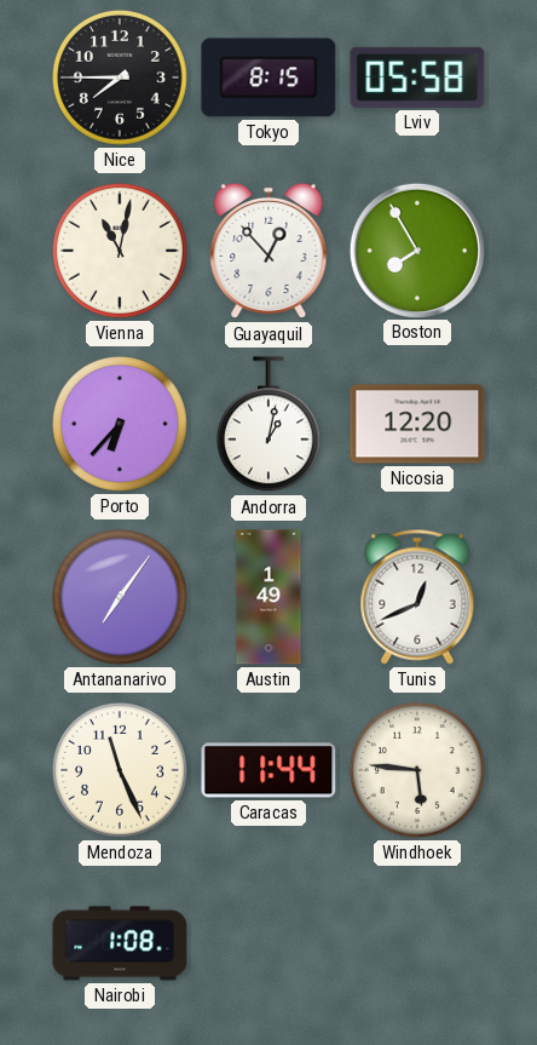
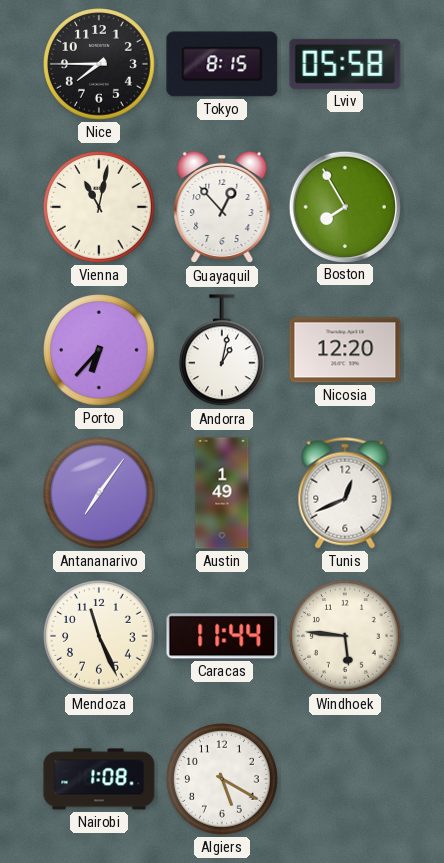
Algiers: none -> 5:20 (223, 780)
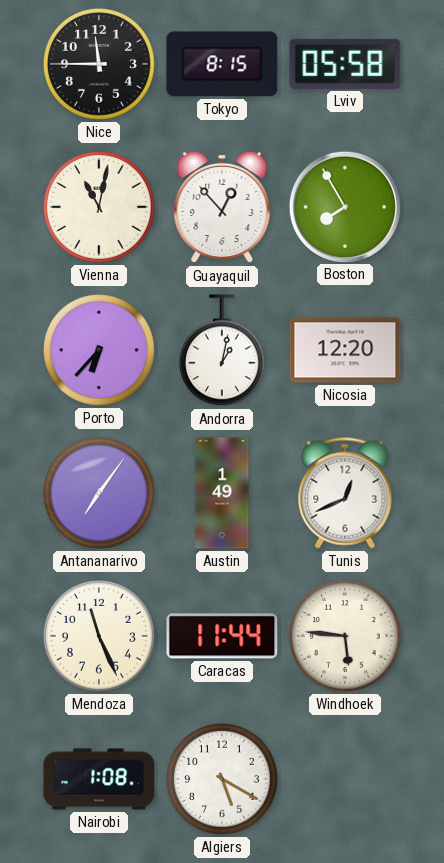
Nice: 7:45 -> 11:45 (100, 65)
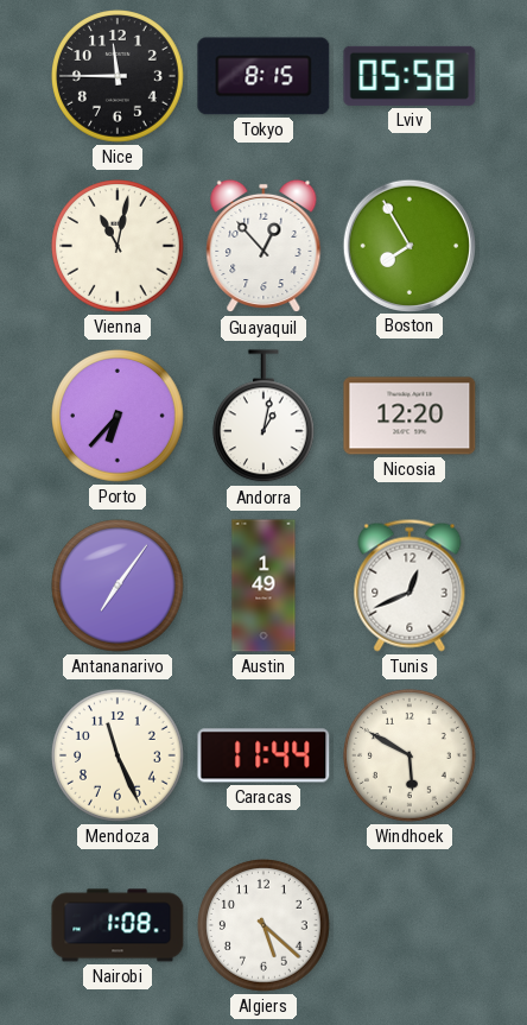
Windhoek: 5:46 -> 5:50 (411, 757)
Algiers: 5:20 -> 5:22 (265, 926)
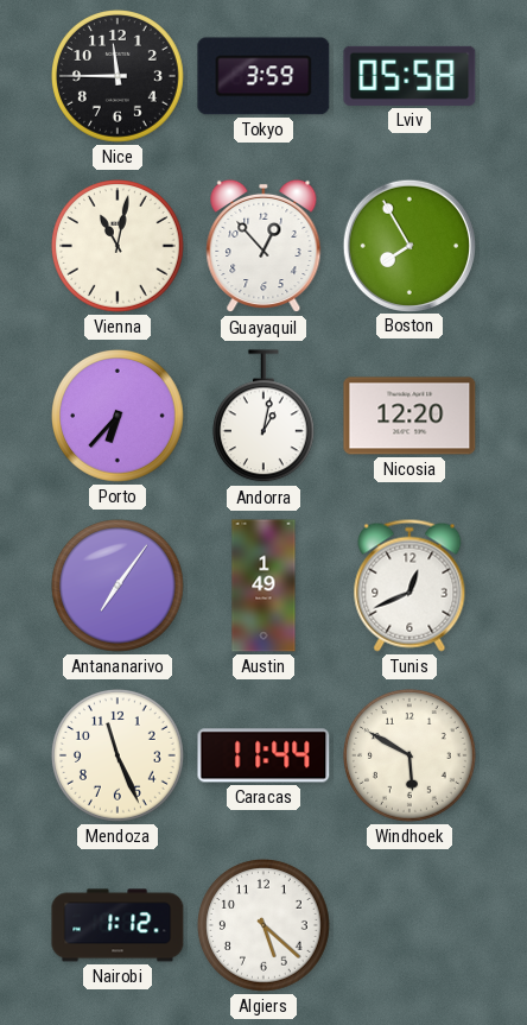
Tokyo: 8:15 -> 3:59 (263, 76)
Nairobi: 1:08 -> 1:12 (118, 925)
